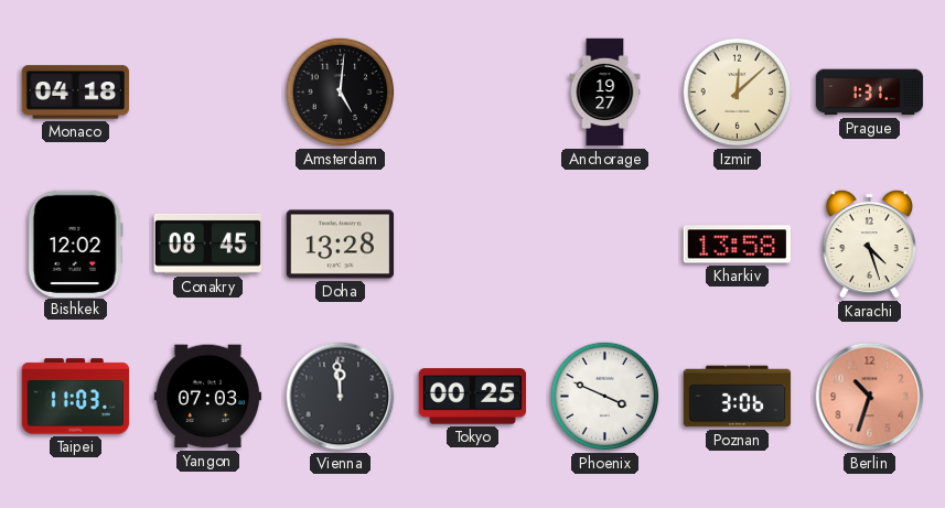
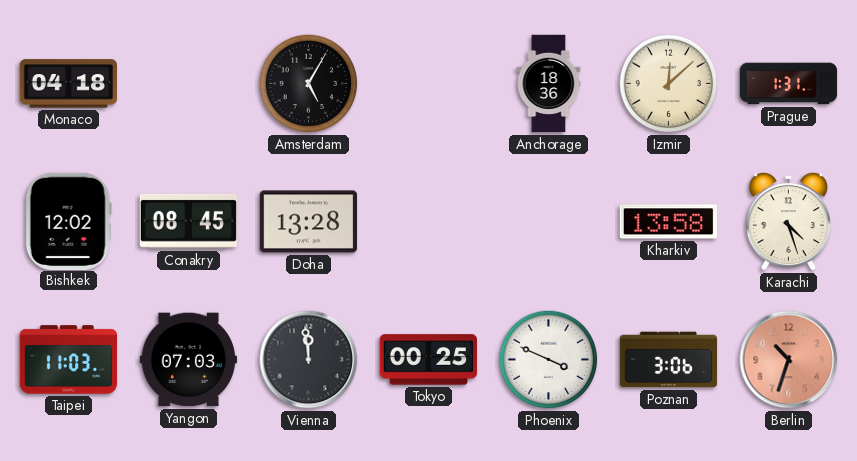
Amsterdam: 5:01 -> 5:05 (309, 84)
Anchorage: 19:27 -> 18:36 (549, 84)
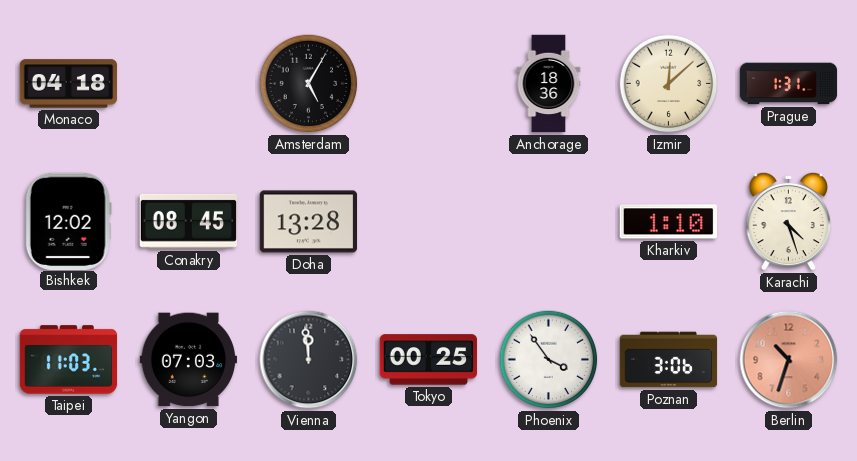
Kharkiv: 13:58 -> 1:10 (668, 222)
Phoenix: 3:49 -> 3:54 (549, 360)
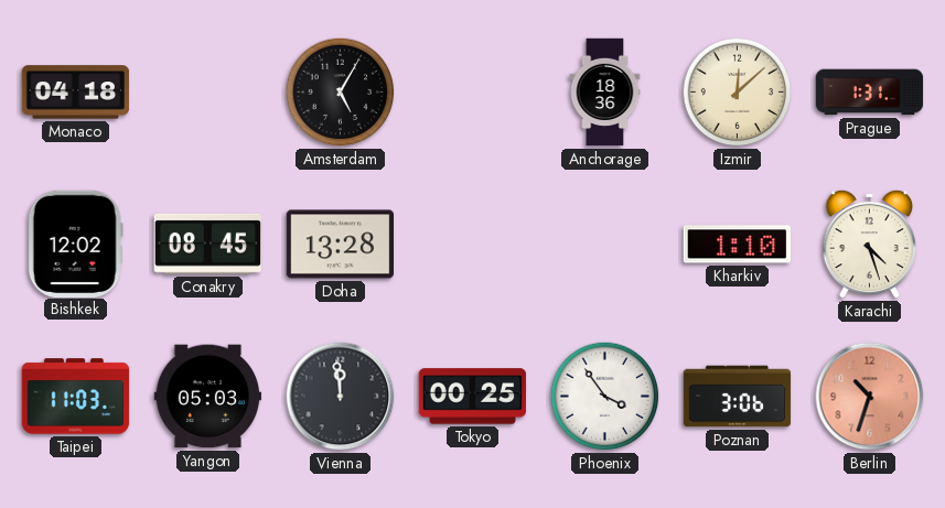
Yangon: 07:03 -> 05:03 (208, 397)
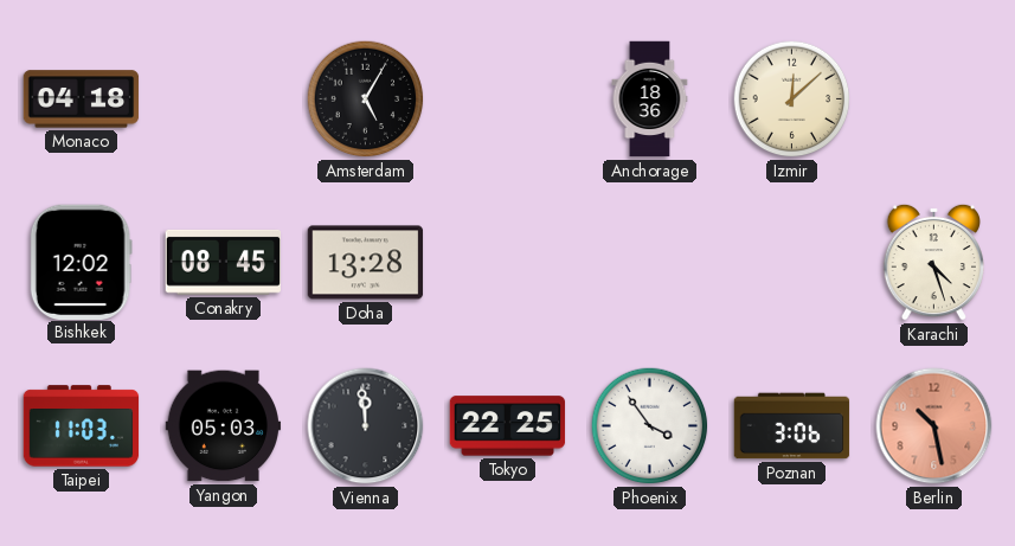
Prague: 1:31 -> none (870, 93)
Kharkiv: 1:10 -> none (737, 245)
Tokyo: 00:25 -> 22:25 (508, 426)
Berlin: 10:33 -> 10:28 (934, 426)
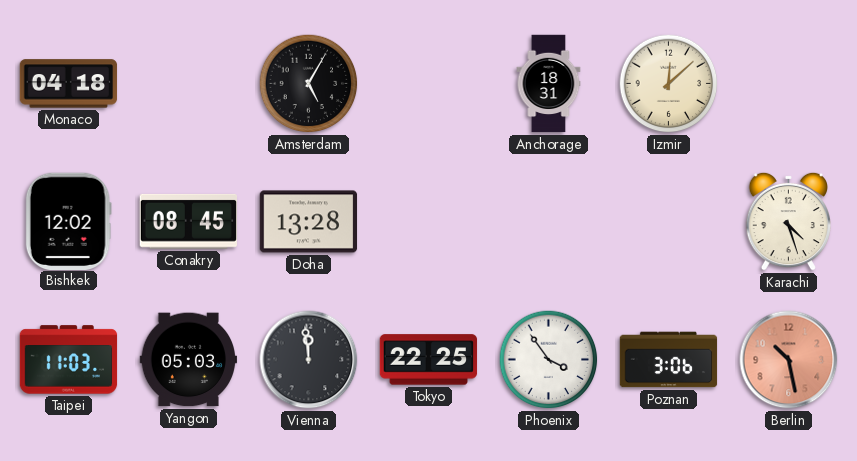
Anchorage: 18:36 -> 18:31 (549, 84)
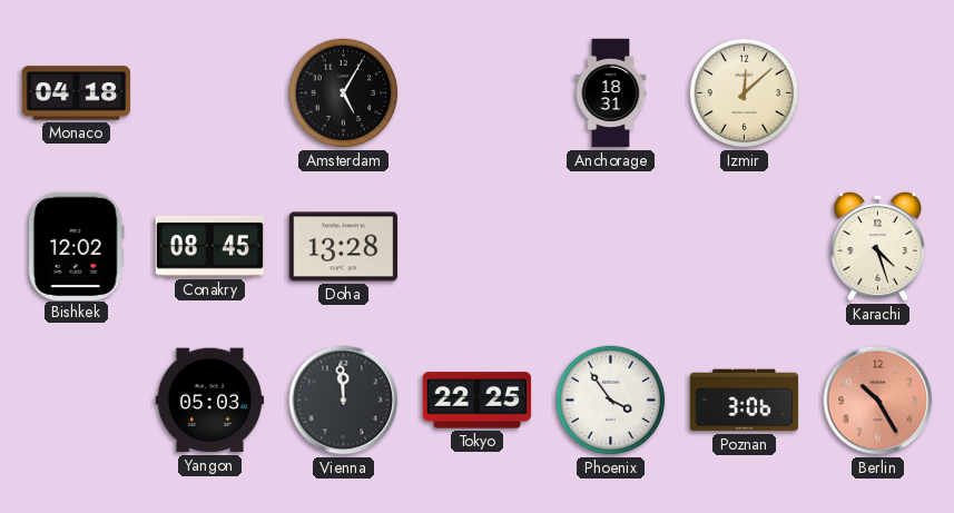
Taipei: 11:03 -> none (69, 360)
Berlin: 10:28 -> 10:25 (878, 401)
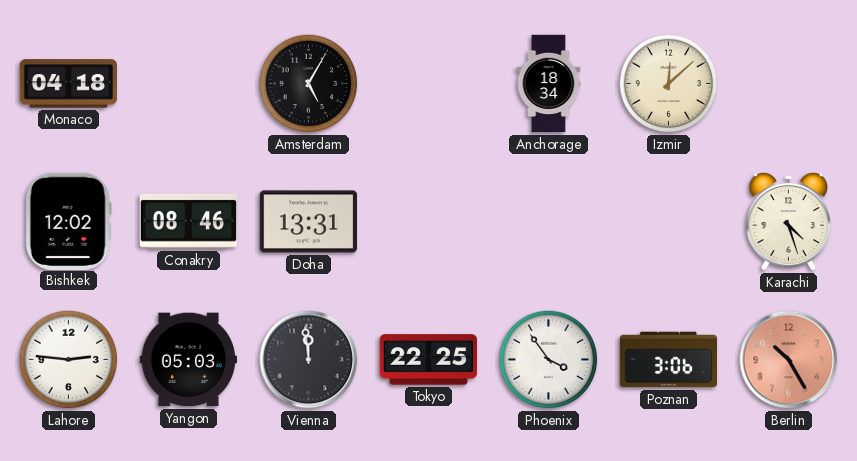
Anchorage: 18:31 -> 18:34 (549, 84)
Conakry: 08:45 -> 08:46 (188, 221)
Doha: 13:28 -> 13:31 (309, 222)
Lahore: none -> 2:46 (69, 360)
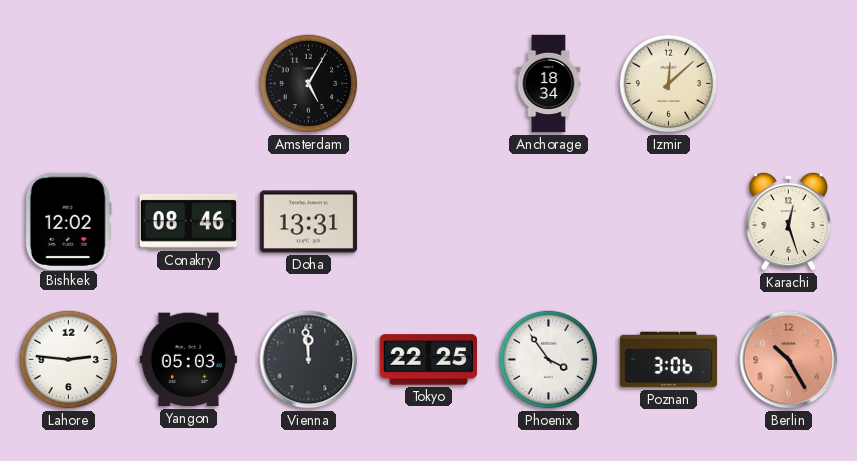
Monaco: 04:18 -> none (69, 84)
Karachi: 4:27 -> 12:27 (788, 221)
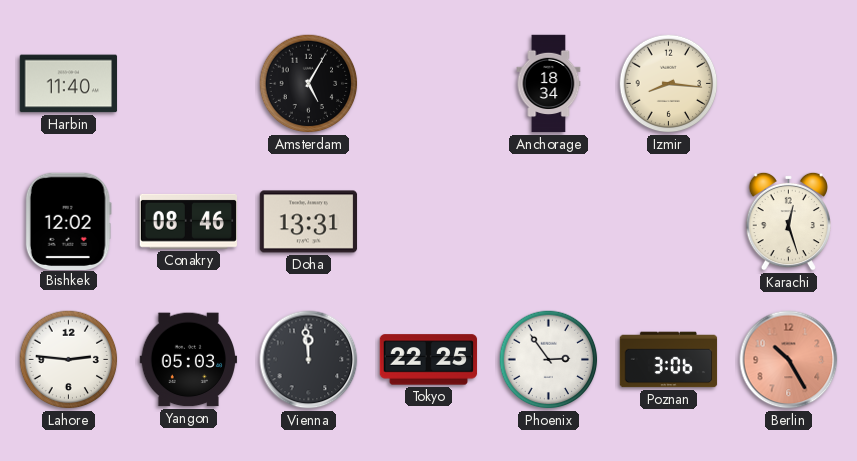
Harbin: none -> 11:40 (69, 84)
Izmir: 12:08 -> 8:16 (669, 84)
Phoenix: 3:54 -> 2:54 (549, 360)
